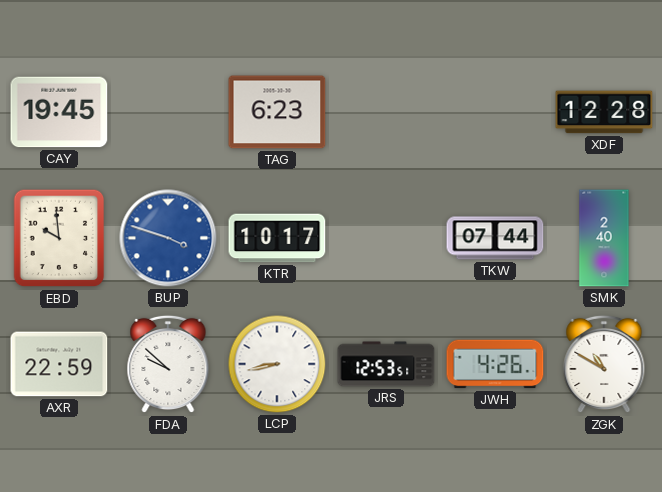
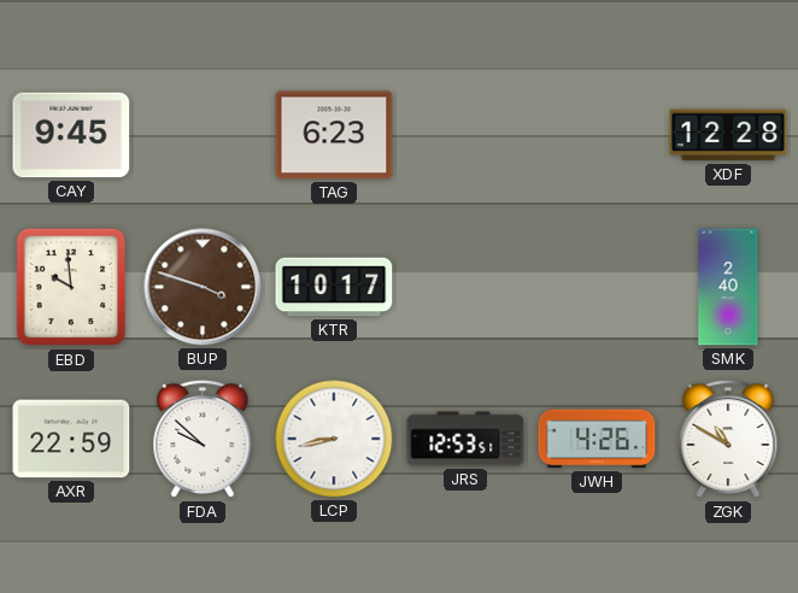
CAY: 19:45 -> 9:45 (71, 135)
BUP dial: blue -> brown (203, 287)
TKW: 07:44 -> none (495, 238)
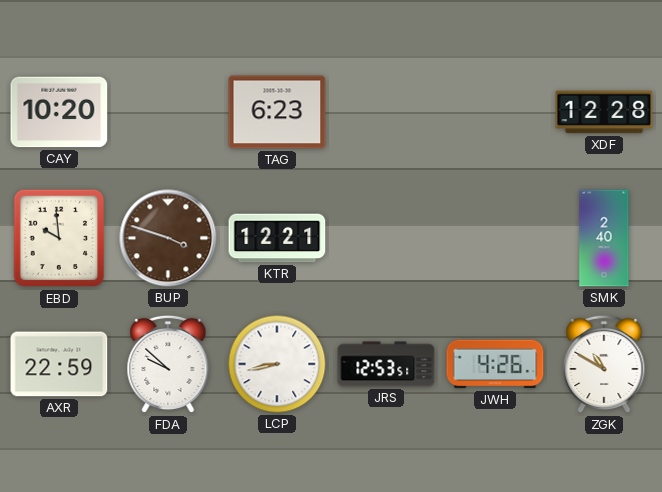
CAY: 9:45 -> 10:20 (59, 112)
KTR: 10:17 -> 12:21 (277, 238)
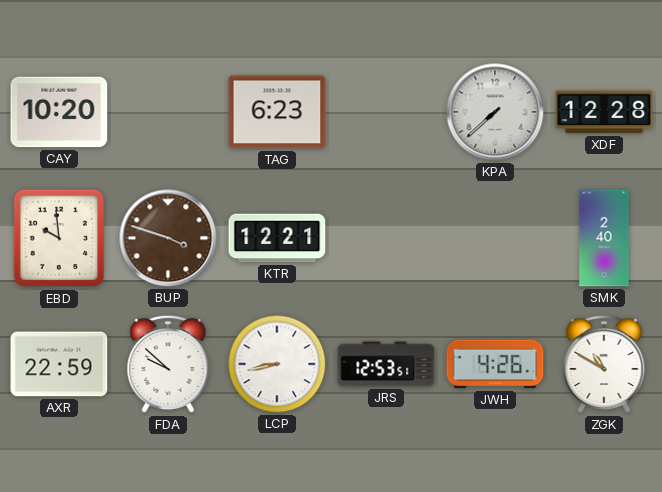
KPA: none -> 7:38 (495, 112)
